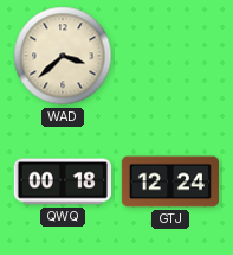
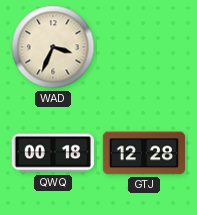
WAD: 3:38 -> 3:34 (53, 47)
GTJ: 12:24 -> 12:28 (143, 153)
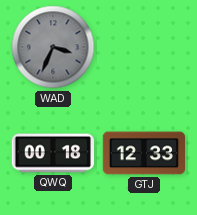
WAD dial: cream -> grey (53, 47)
GTJ: 12:28 -> 12:33 (143, 153)
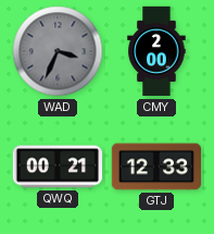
CMY: none -> 2:00 (156, 51)
QWQ: 00:18 -> 00:21 (56, 167)
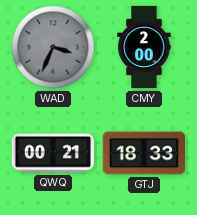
GTJ: 12:33 -> 18:33 (143, 153)
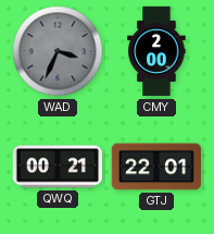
GTJ: 18:33 -> 22:01 (155, 167)
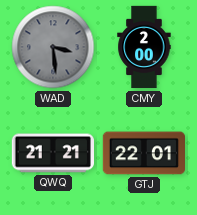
WAD: 3:34 -> 3:29 (53, 47)
QWQ: 00:21 -> 21:21 (52, 153)
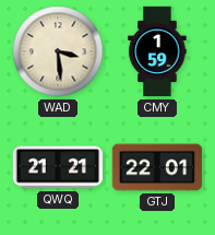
WAD dial: grey -> cream (58, 51)
CMY: 2:00 -> 1:59 (157, 51)
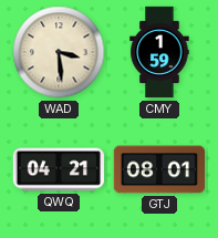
QWQ: 21:21 -> 04:21 (58, 169)
GTJ: 22:01 -> 08:01 (158, 169)
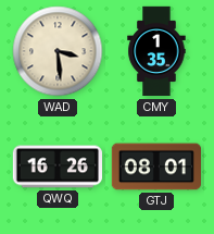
CMY: 1:59 -> 1:35 (156, 51)
QWQ: 04:21 -> 16:26 (56, 167)
